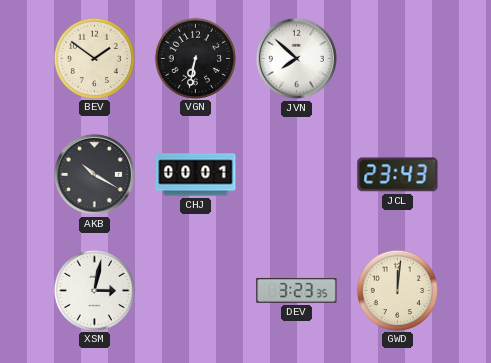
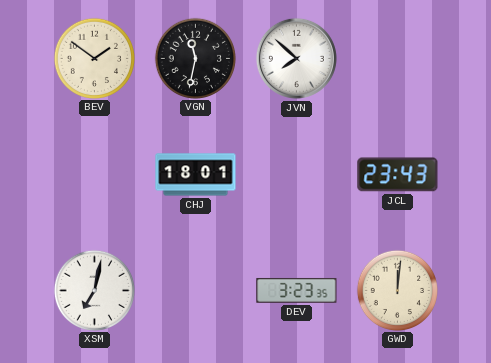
VGN: 6:32 -> 11:32 (195, 58)
AKB: 10:20 -> none (94, 174)
CHJ: 00:01 -> 18:01 (196, 175)
XSM: 3:02 -> 7:02 (94, 290)
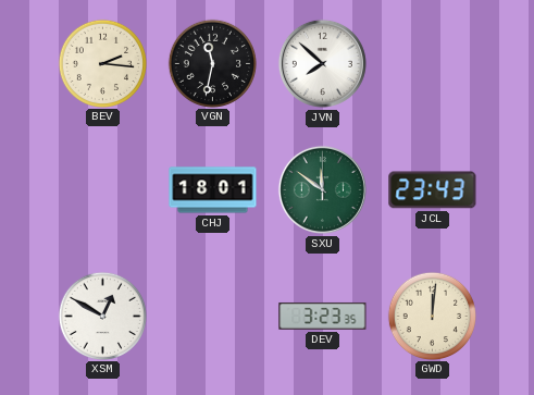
BEV: 1:51 -> 2:16 (102, 63)
SXU: none -> 11:51 (322, 189)
XSM: 7:02 -> 12:50 (102, 316)
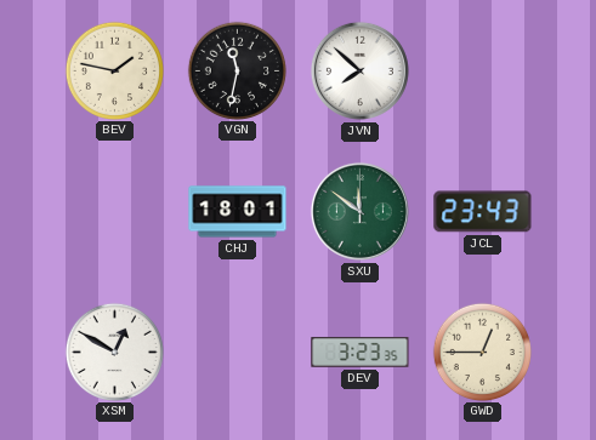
BEV: 2:16 -> 1:47 (114, 70)
GWD: 12:01 -> 12:45 (482, 352)
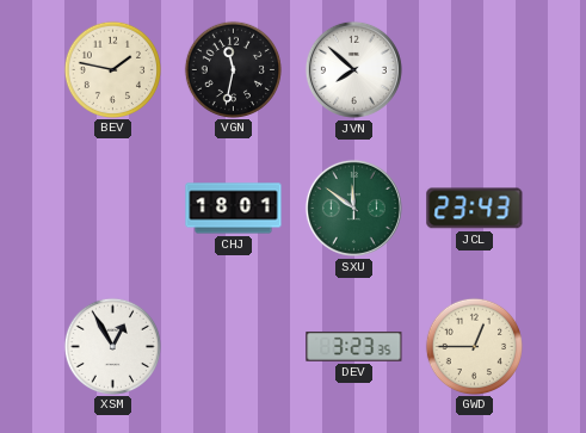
XSM: 12:50 -> 12:55 (112, 346)
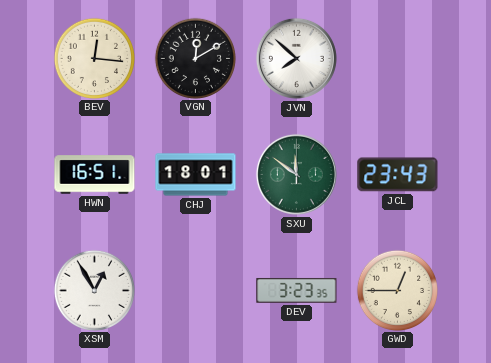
BEV: 1:47 -> 12:16 (94, 58)
VGN: 11:32 -> 12:10 (195, 58)
HWN: none -> 16:51 (95, 175)
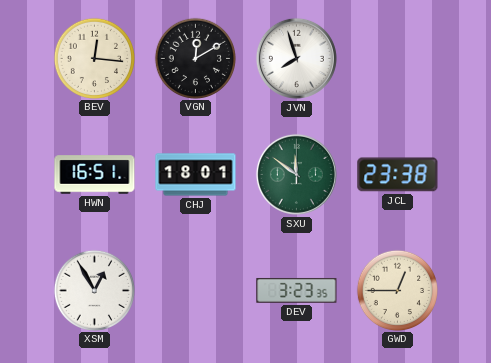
JVN: 7:52 -> 7:57 (296, 58)
JCL: 23:43 -> 23:38 (398, 175)
